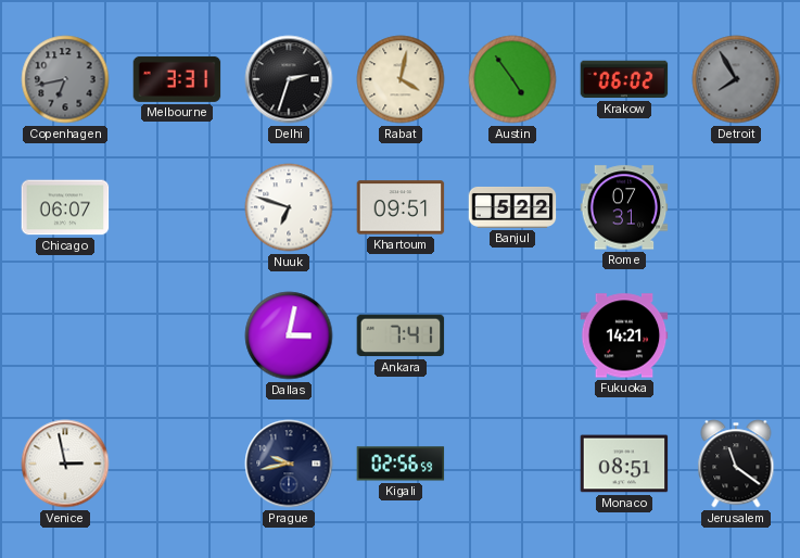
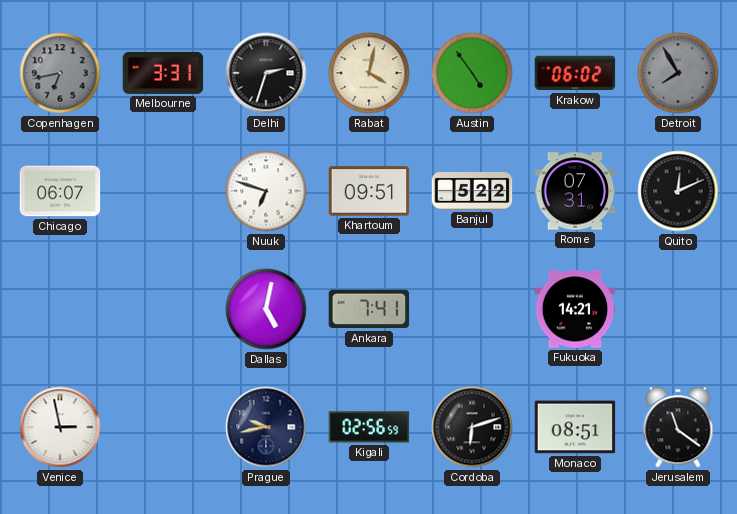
Quito: none -> 12:11 (678, 191)
Dallas: 3:02 -> 5:02 (266, 309)
Cordoba: none -> 6:12 (472, 427)
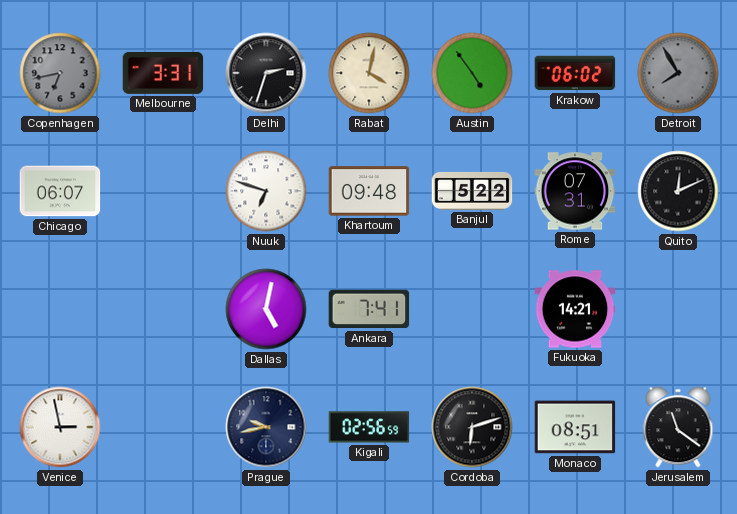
Khartoum: 09:51 -> 09:48 (369, 191)
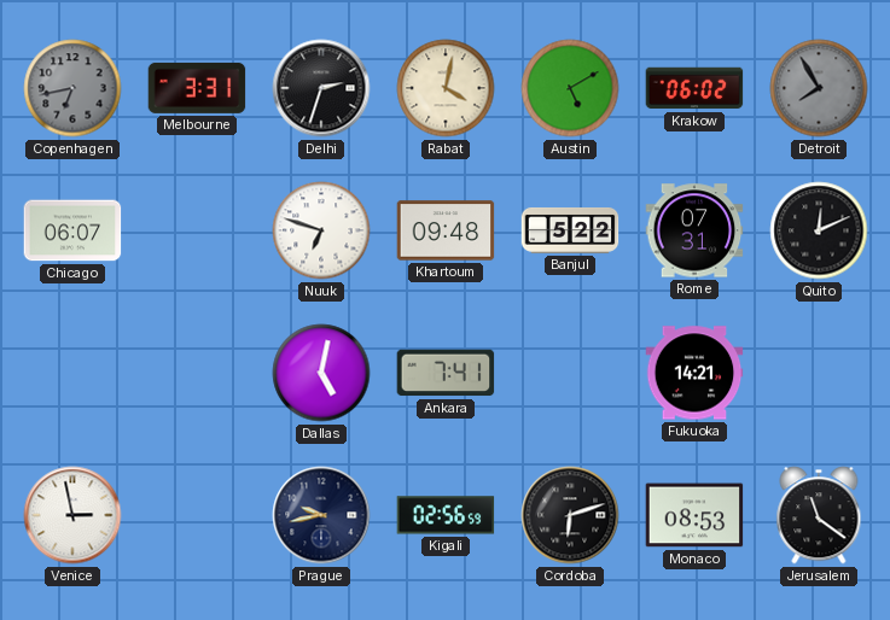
Austin: 4:54 -> 5:10 (570, 88)
Monaco: 08:51 -> 08:53 (694, 515)
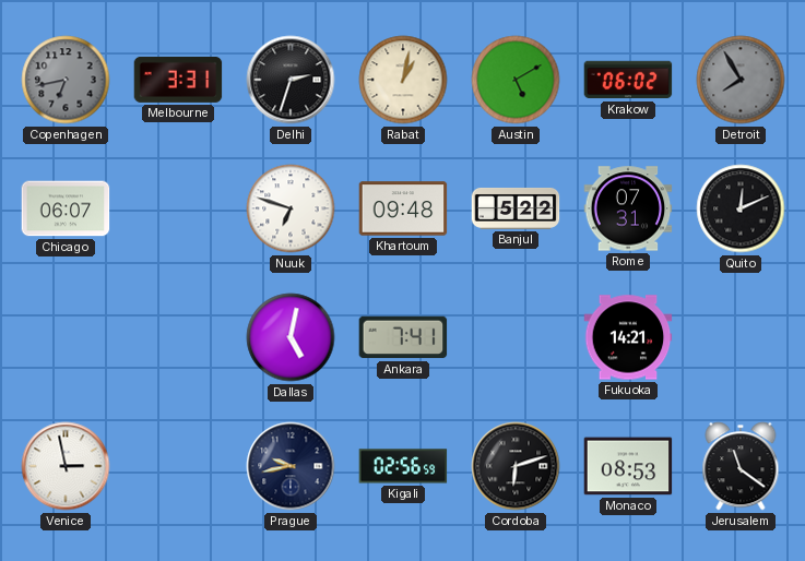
Rabat: 4:02 -> 1:02 (403, 80)
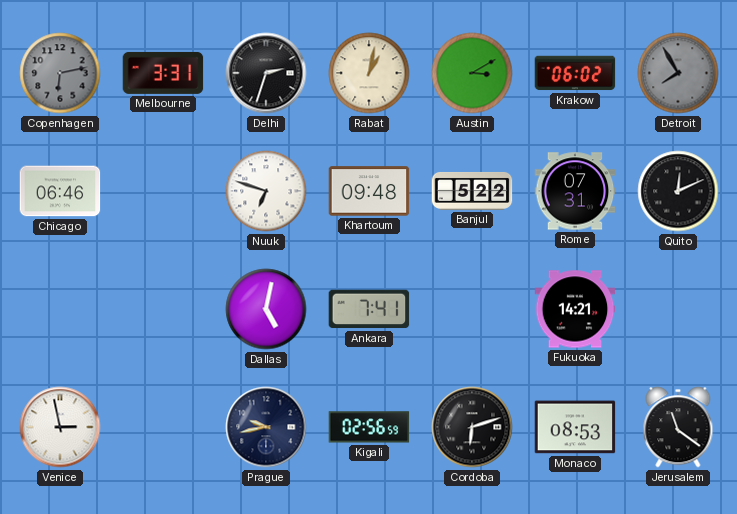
Copenhagen: 6:43 -> 6:13 (60, 73)
Austin: 5:10 -> 3:10 (472, 73)
Chicago: 06:07 -> 06:46 (60, 191)
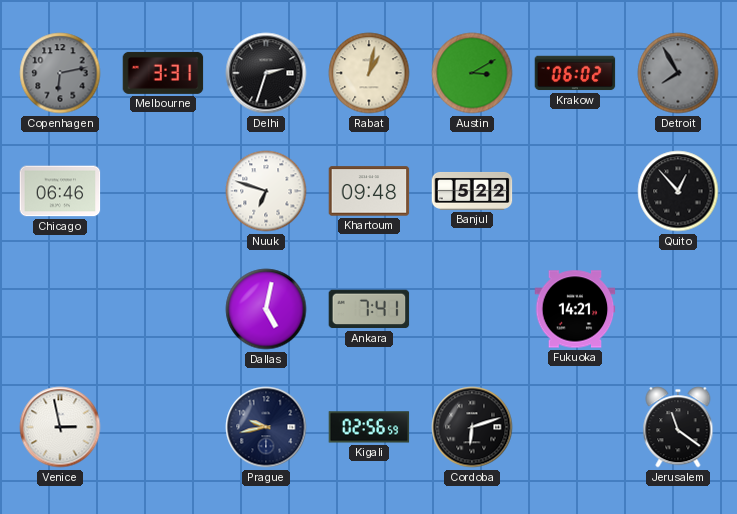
Rome: 07:31 -> none (575, 191)
Quito: 12:11 -> 12:53 (678, 191)
Monaco: 08:53 -> none (575, 427)
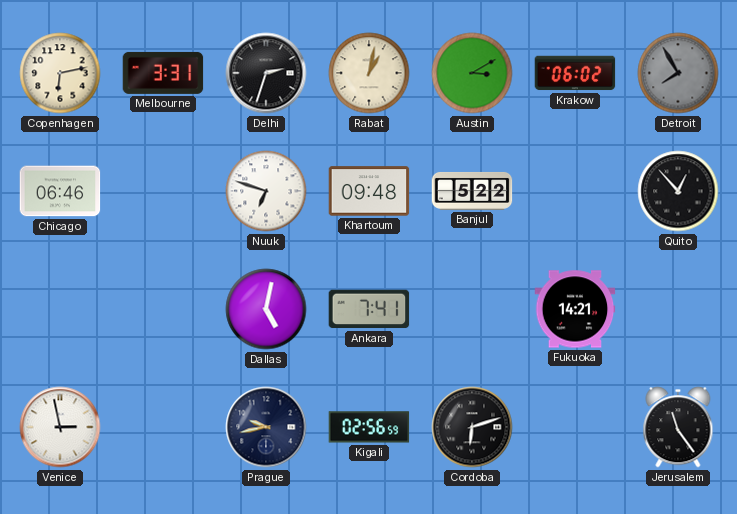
Copenhagen dial: grey -> cream (60, 73)
Jerusalem: 11:21 -> 11:24 (678, 427)
